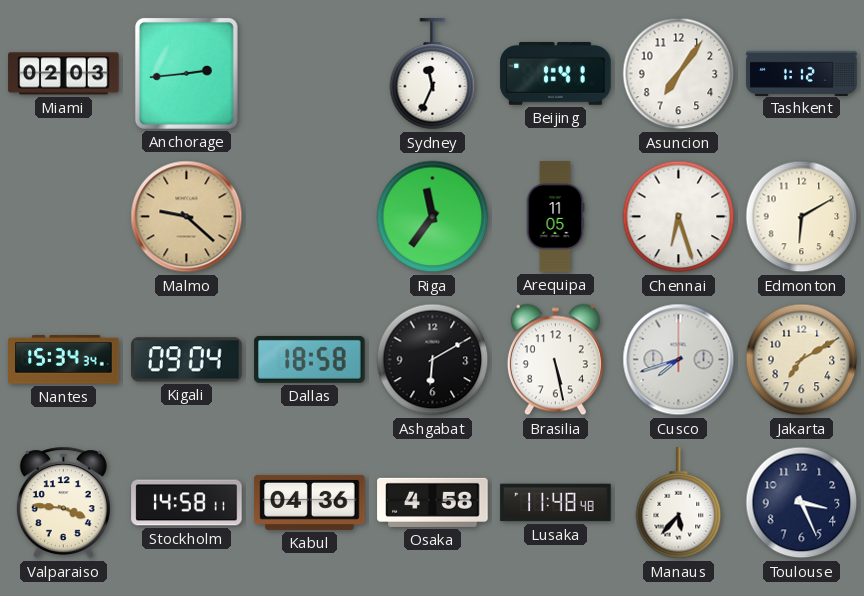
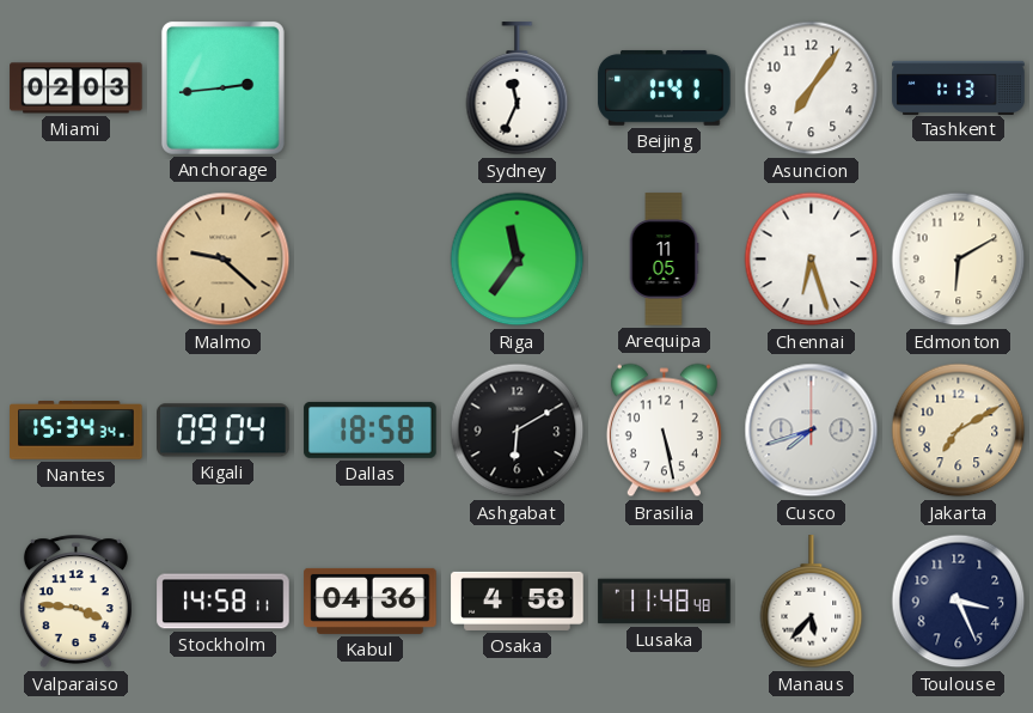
Tashkent: 1:12 -> 1:13 (959, 87)
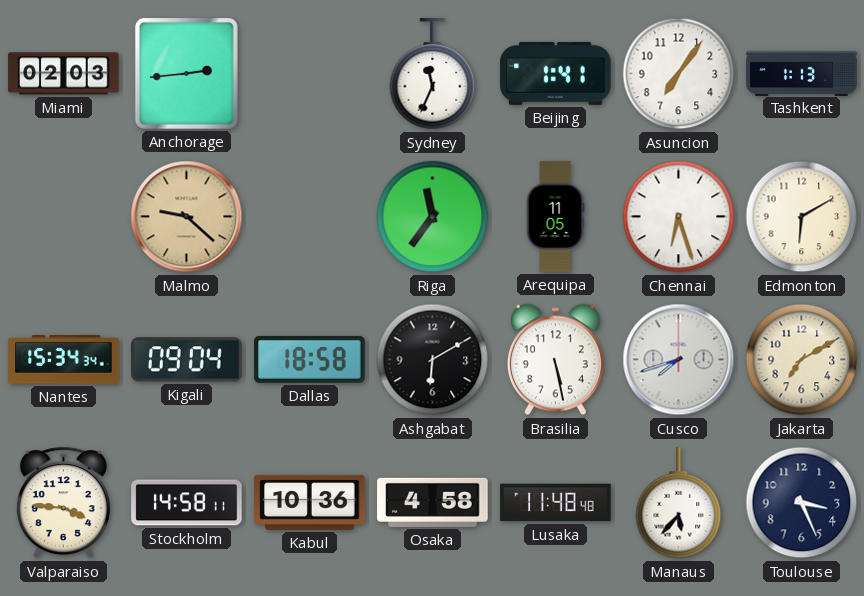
Kabul: 04:36 -> 10:36 (310, 502)
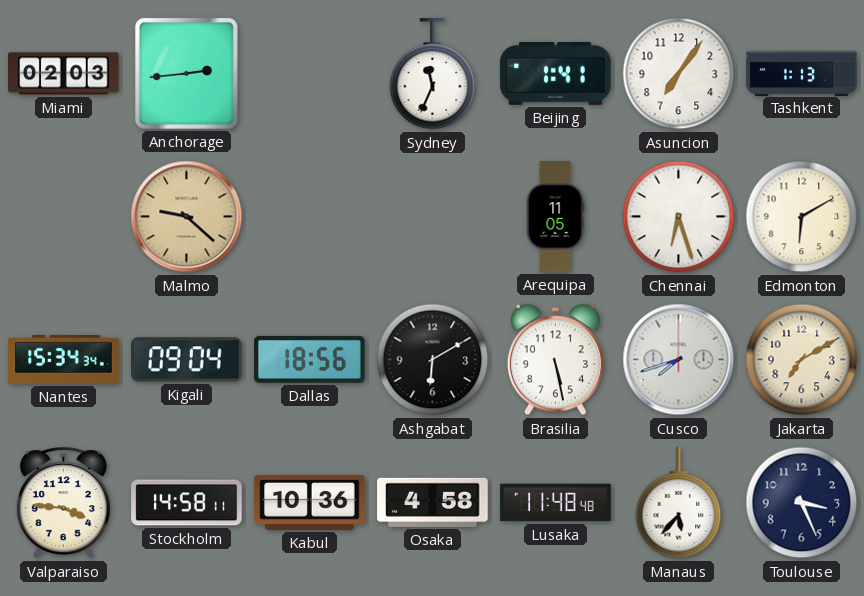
Riga: 11:36 -> none (433, 217)
Dallas: 18:58 -> 18:56 (310, 359)
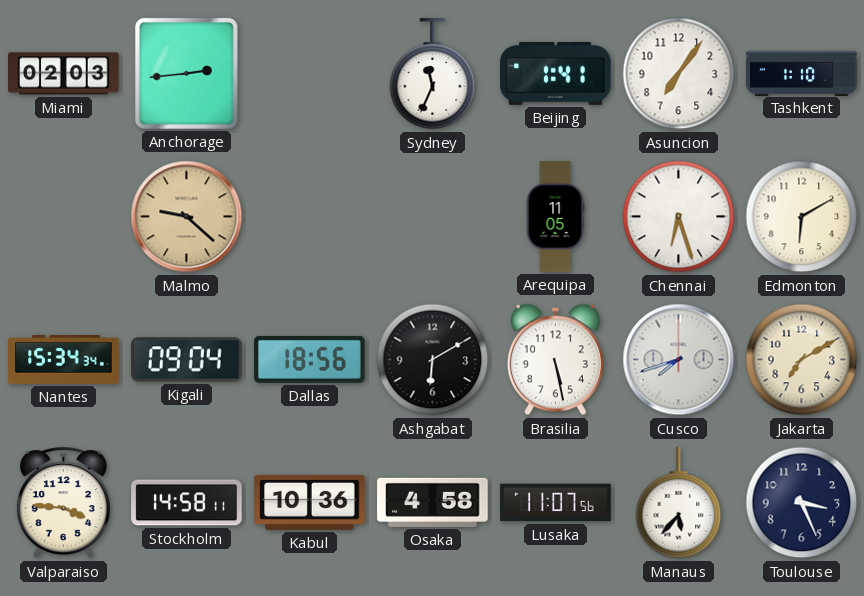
Tashkent: 1:13 -> 1:10 (802, 73)
Lusaka: 11:48 -> 11:07 (556, 503)
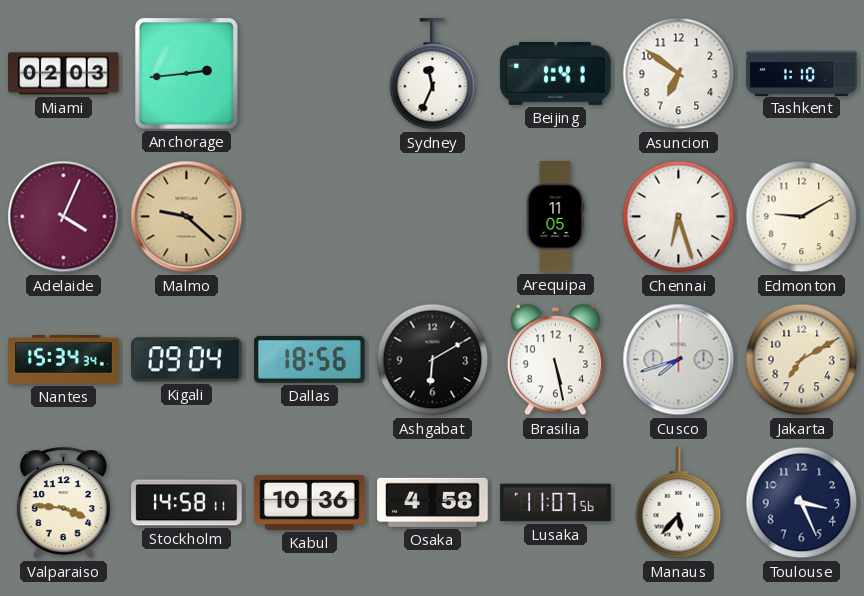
Asuncion: 7:06 -> 6:51 (679, 74)
Adelaide: none -> 4:04 (64, 217)
Edmonton: 6:10 -> 9:10 (802, 217)
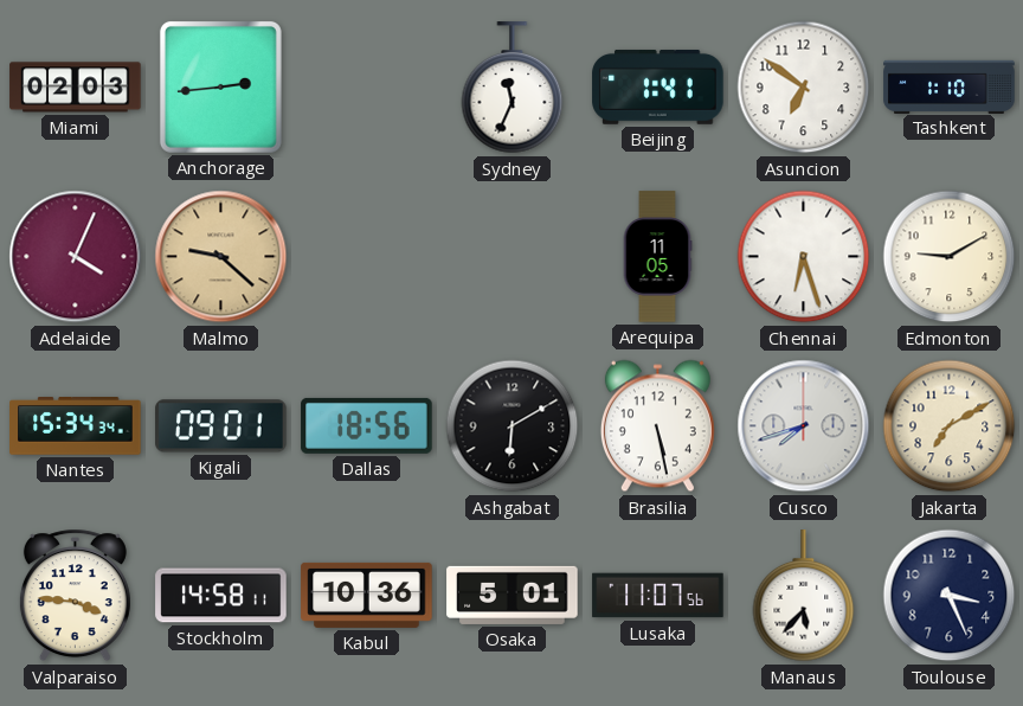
Kigali: 09:04 -> 09:01 (221, 426)
Osaka: 4:58 -> 5:01 (513, 595)
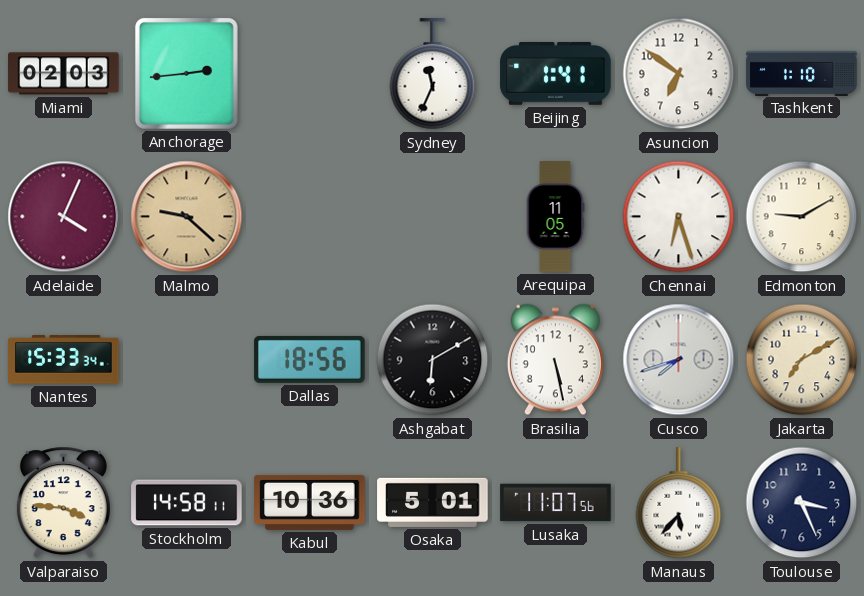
Nantes: 15:34 -> 15:33 (64, 360)
Kigali: 09:01 -> none (221, 426)
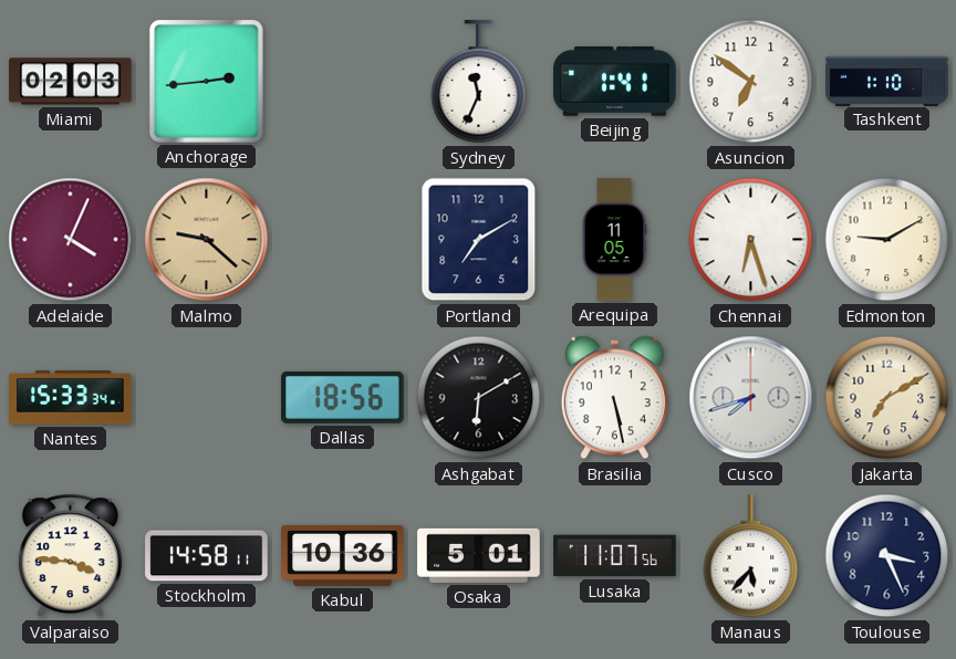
Portland: none -> 7:10 (479, 240)
